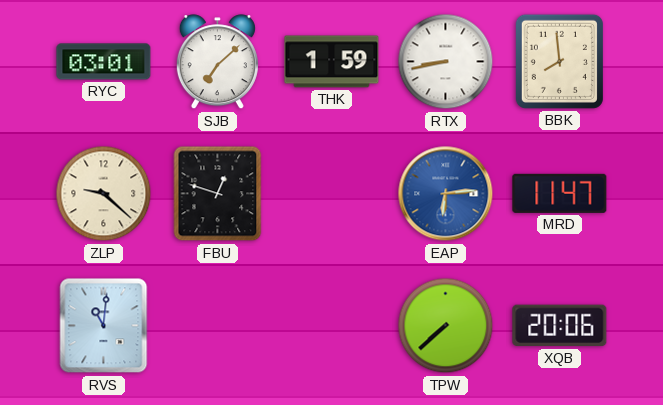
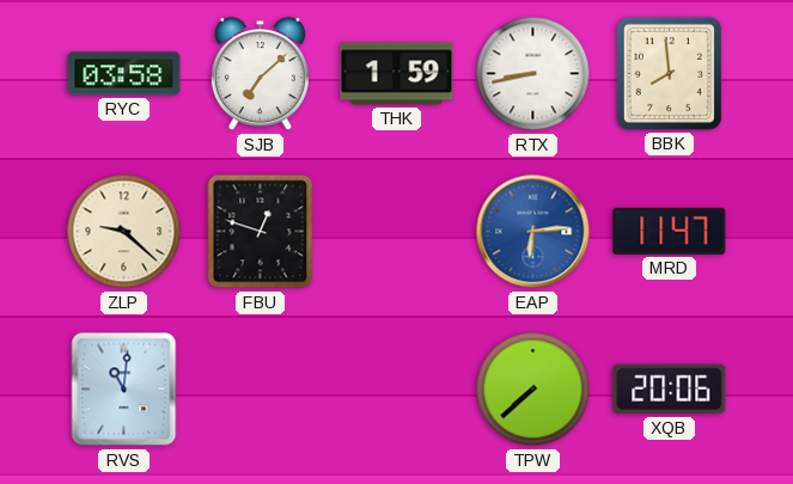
RYC: 03:01 -> 03:58 (124, 74)
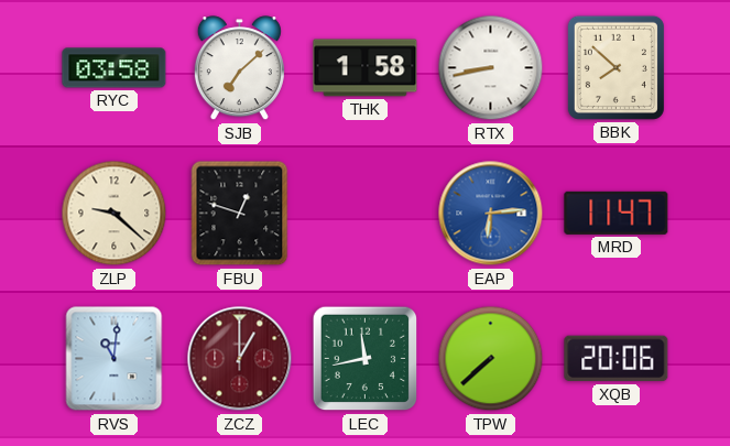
THK: 1:59 -> 1:58 (366, 68)
BBK: 7:59 -> 7:52 (615, 67)
ZCZ: none -> 1:00 (240, 359)
LEC: none -> 11:43 (366, 359)
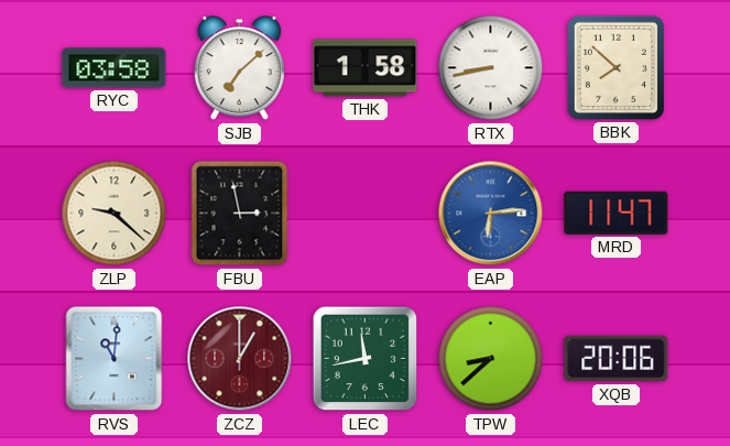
FBU: 12:48 -> 2:58 (240, 214)
TPW: 7:38 -> 8:38 (491, 359)
